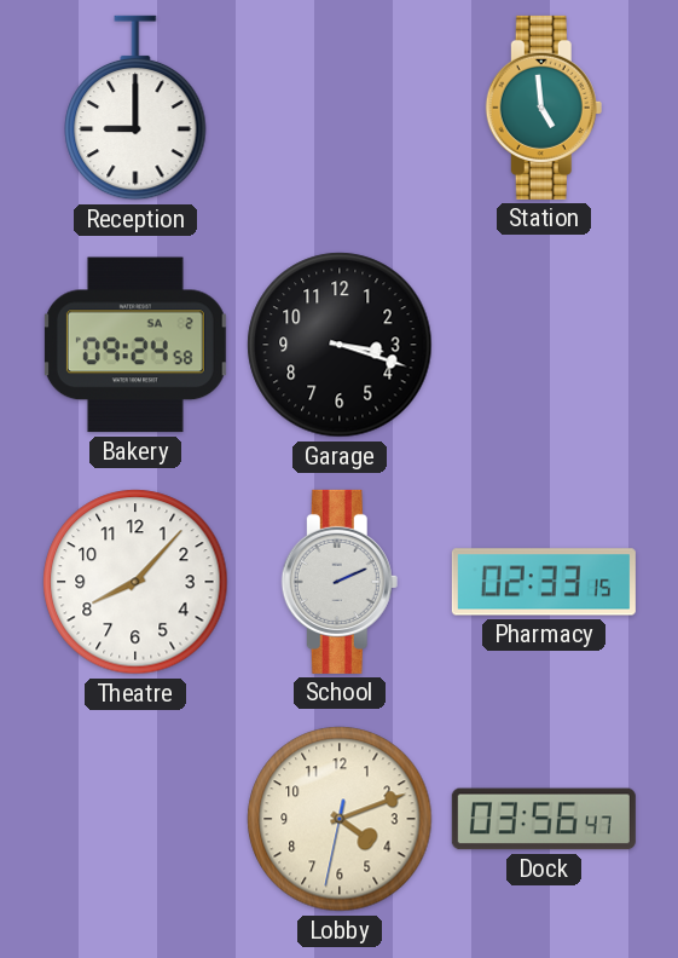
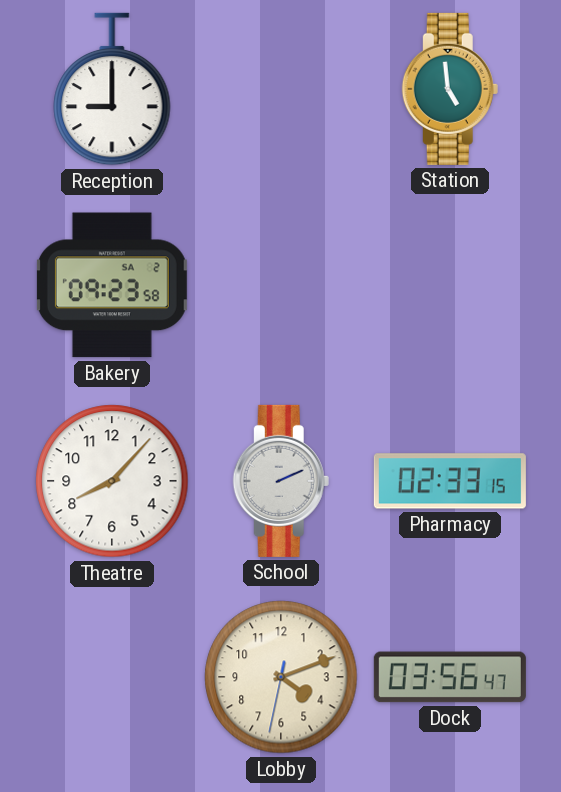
Bakery: 09:24 -> 09:23 (112, 285)
Garage: 3:18 -> none (340, 345)
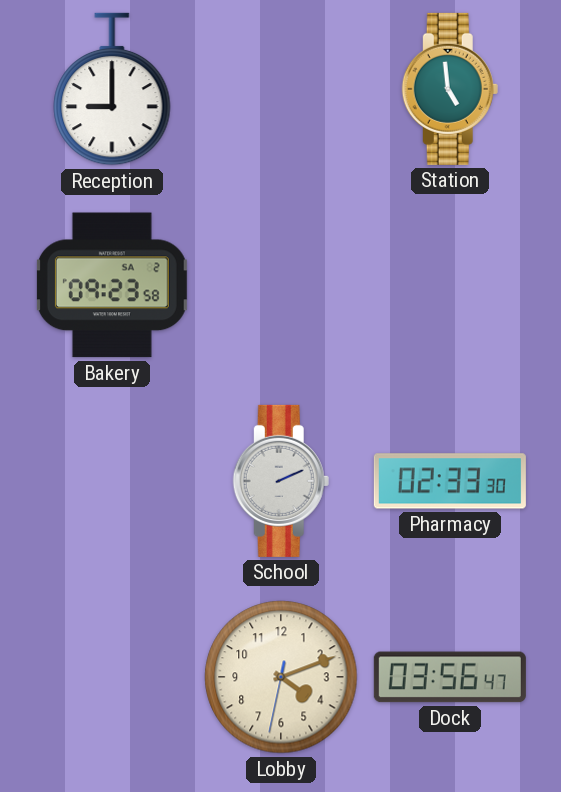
Theatre: 8:07 -> none (112, 481)
Pharmacy: 02:33:15 -> 02:33:30 (450, 481)
